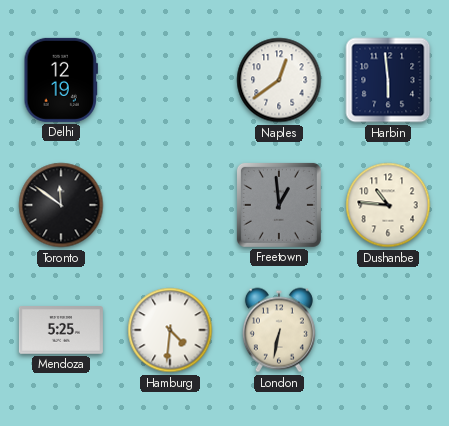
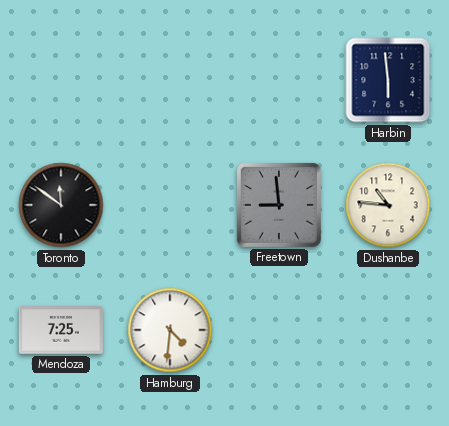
Delhi: 12:19 -> none (61, 80)
Naples: 12:39 -> none (279, 80)
Freetown: 12:59 -> 8:59 (279, 205)
Mendoza: 5:25 -> 7:25 (61, 331)
London: 6:32 -> none (279, 330)
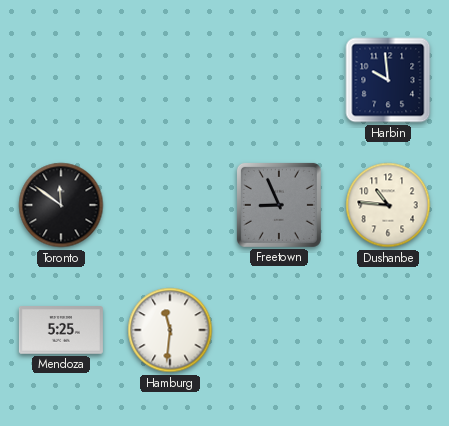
Harbin: 5:59 -> 9:59 (388, 80)
Freetown: 8:59 -> 8:56 (279, 205)
Mendoza: 7:25 -> 5:25 (61, 331)
Hamburg: 4:31 -> 11:31 (170, 330)
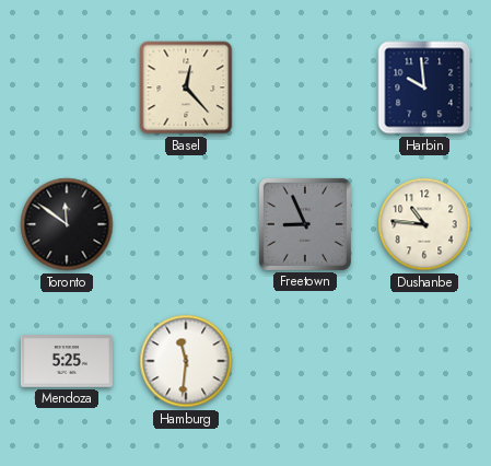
Basel: none -> 12:23 (186, 88)
